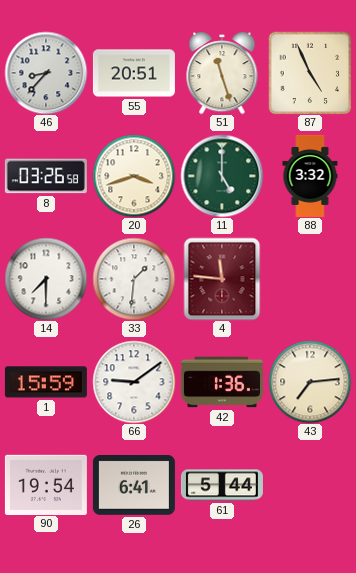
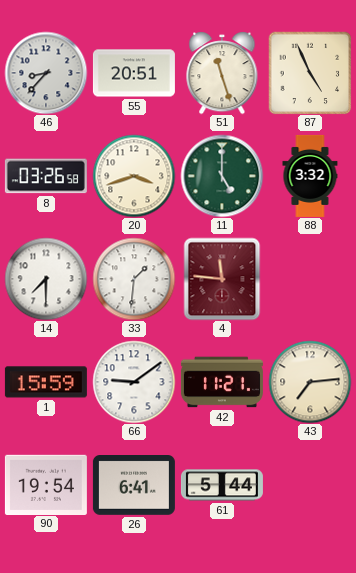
42: 1:36 -> 11:21 (222, 382)
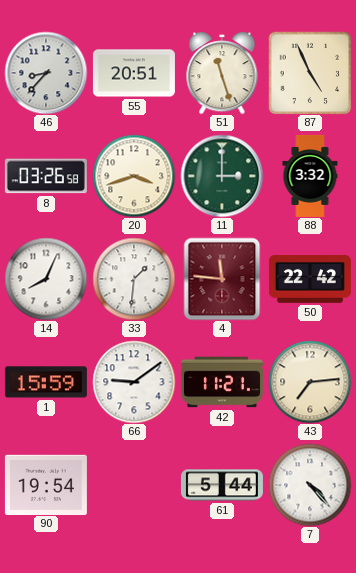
11: 5:00 -> 3:00 (222, 176)
14: 7:30 -> 8:04 (46, 279)
50: none -> 22:42 (310, 279)
26: 6:41 -> none (134, 486)
7: none -> 4:23 (310, 485)
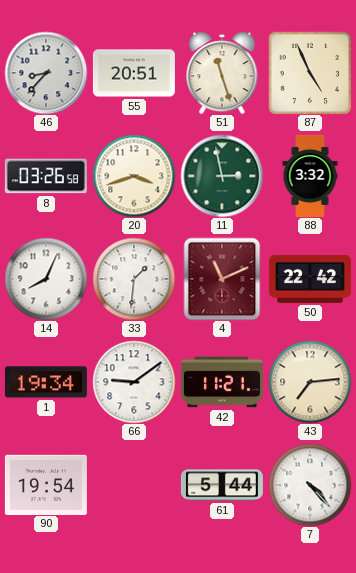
11: 3:00 -> 2:58 (222, 176)
4: 11:46 -> 11:11 (222, 279)
1: 15:59 -> 19:34 (46, 382)
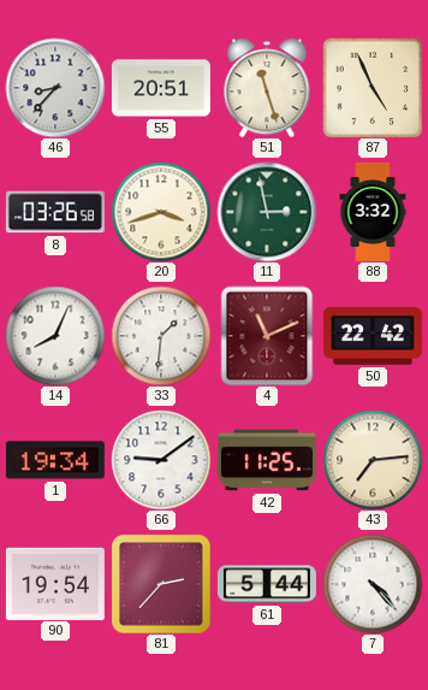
42: 11:21 -> 11:25 (267, 460)
81: none -> 2:37 (161, 584)
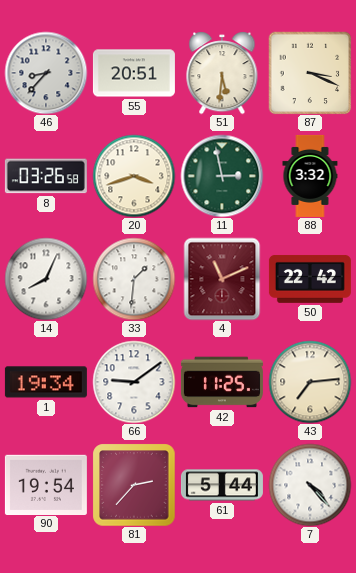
51: 11:27 -> 5:31 (222, 73)
87: 4:56 -> 3:19 (310, 73)
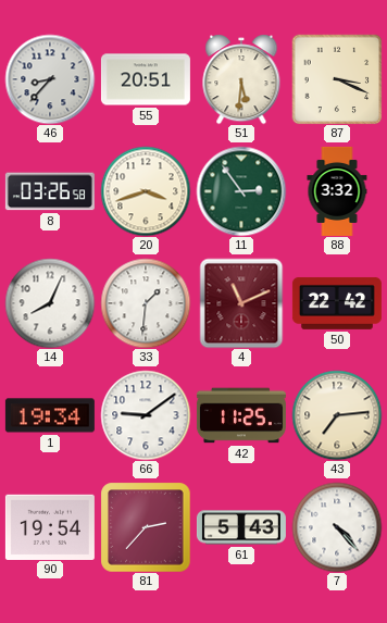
11: 2:58 -> 2:54 (241, 191)
61: 5:44 -> 5:43 (241, 527)
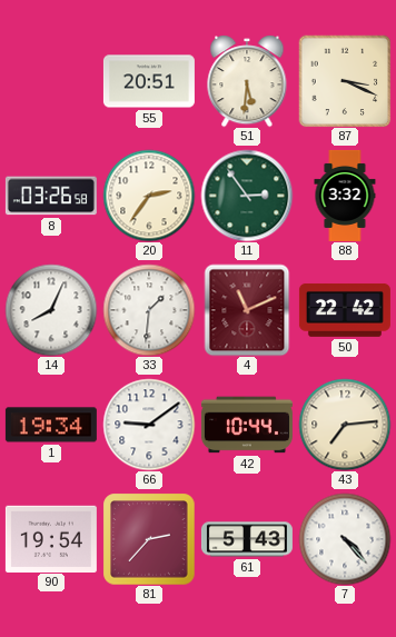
46: 8:37 -> none (50, 79)
20: 3:42 -> 2:36 (149, 196)
42: 11:25 -> 10:44 (247, 425)
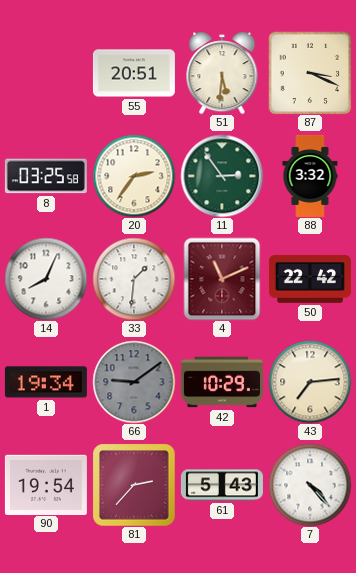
8: 03:26 -> 03:25 (46, 176)
66 dial: white -> grey (134, 382)
42: 10:44 -> 10:29 (222, 382)
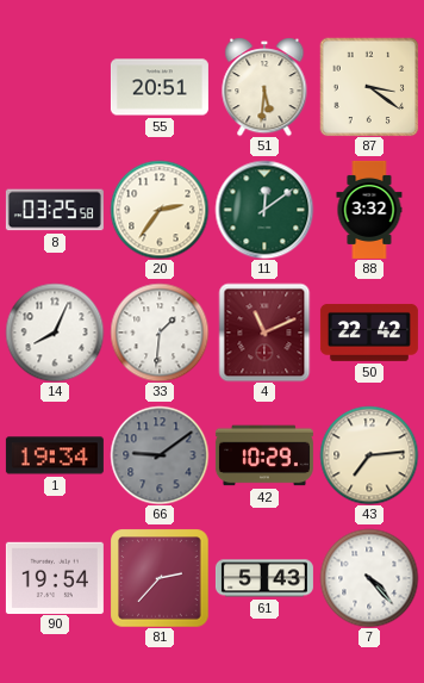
87: 3:19 -> 3:21 (369, 87)
11: 2:54 -> 12:09 (264, 210)
